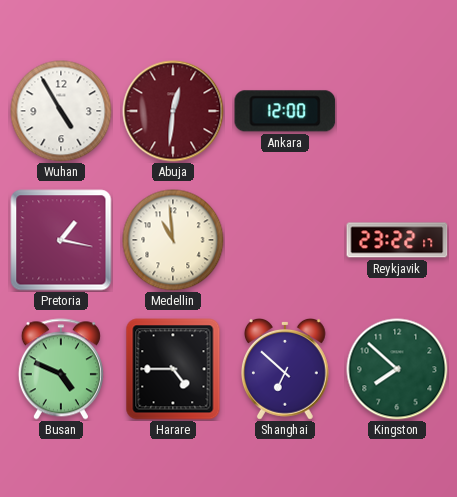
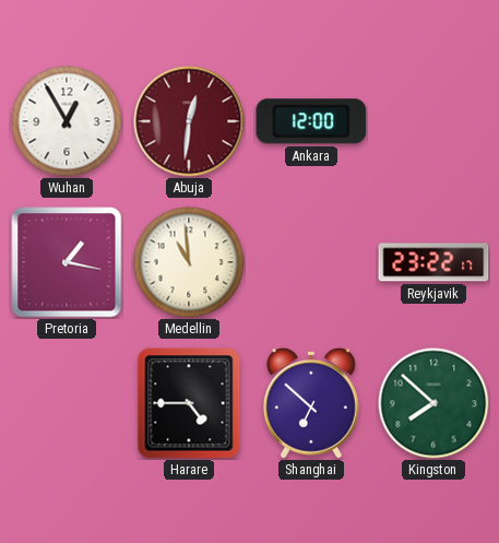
Wuhan: 4:55 -> 12:55 (67, 121)
Busan: 4:49 -> none (61, 369)
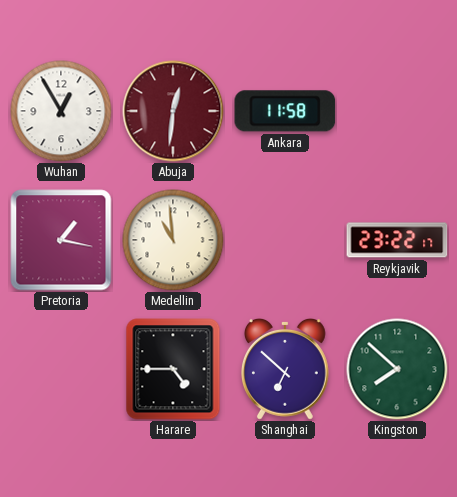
Ankara: 12:00 -> 11:58 (285, 111)
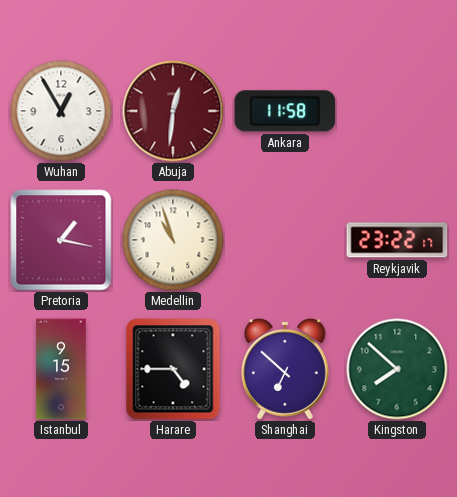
Medellin: 10:59 -> 10:57 (173, 240)
Istanbul: none -> 9:15 (61, 369)
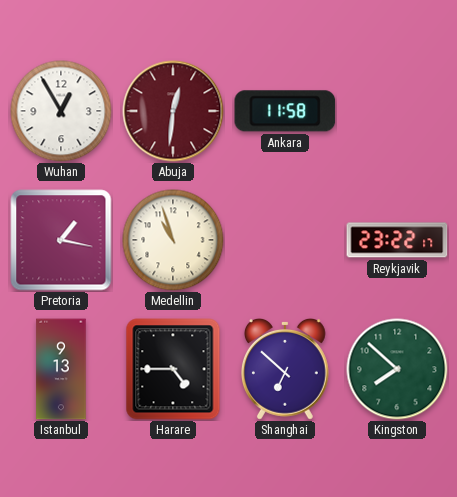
Istanbul: 9:15 -> 9:13 (61, 369)
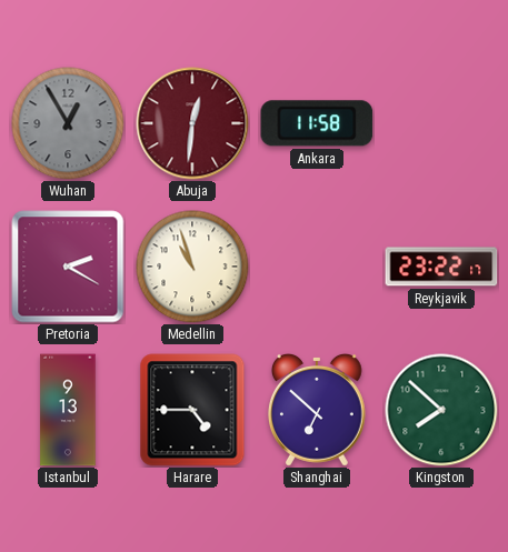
Wuhan dial: white -> grey (68, 123)
Pretoria: 1:17 -> 2:20 (68, 267)
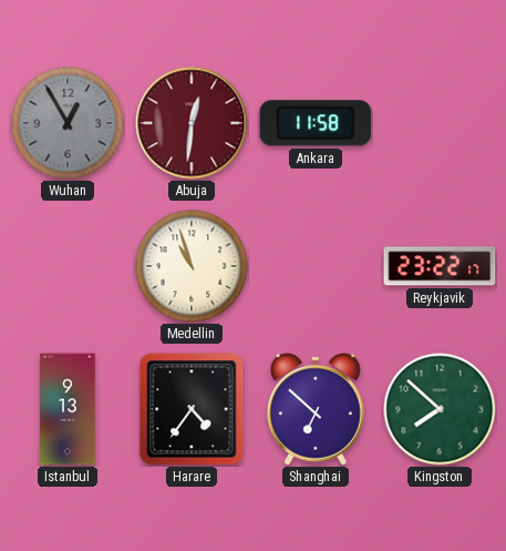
Pretoria: 2:20 -> none (68, 267)
Harare: 4:45 -> 4:36 (192, 409)
